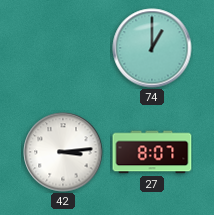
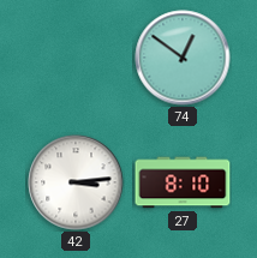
74: 1:00 -> 12:51 (183, 58)
27: 8:07 -> 8:10 (183, 182)
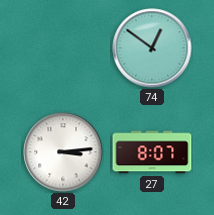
27: 8:10 -> 8:07 (152, 152)
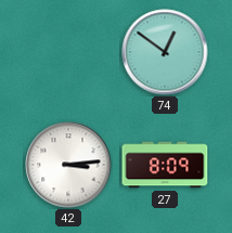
27: 8:07 -> 8:09 (165, 165)
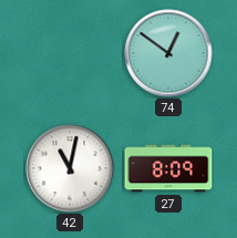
42: 3:14 -> 11:02 (70, 168)
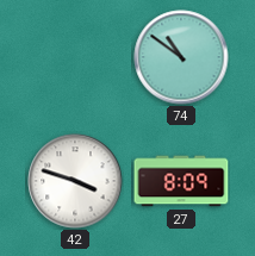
74: 12:51 -> 10:51 (181, 57)
42: 11:02 -> 3:48 (75, 181)
